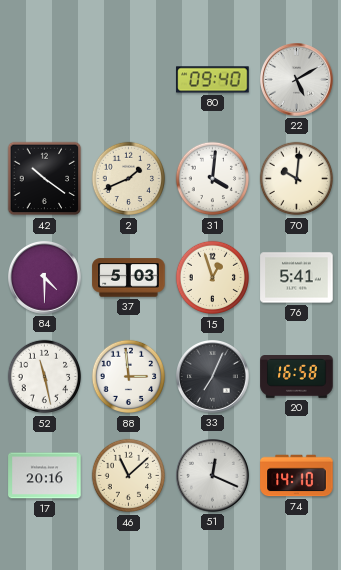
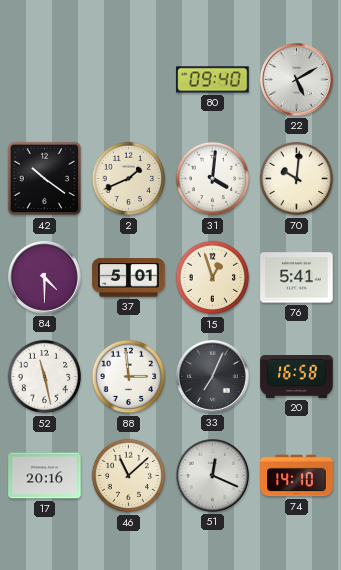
37: 5:03 -> 5:01 (129, 278)
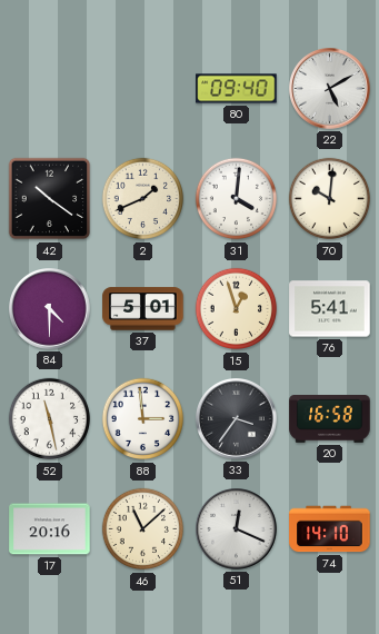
33: 7:04 -> 3:36 (237, 419)
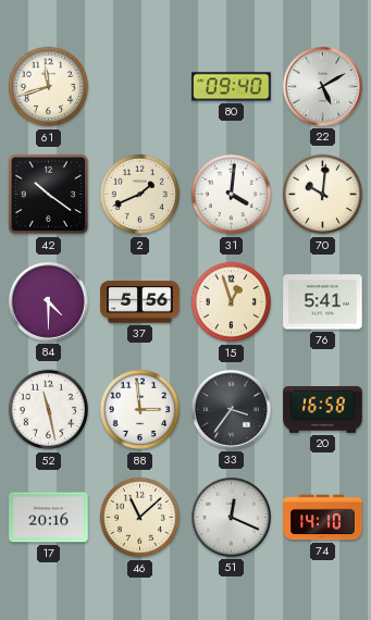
61: none -> 11:42 (49, 87)
37: 5:01 -> 5:56 (140, 302)
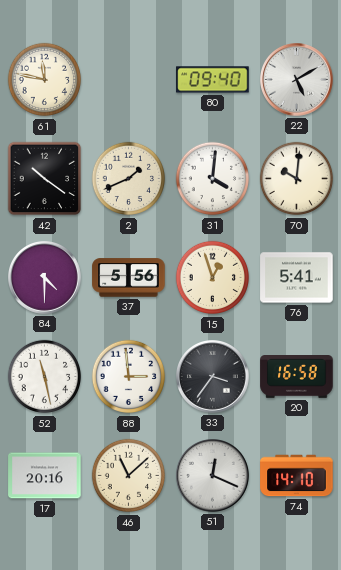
61: 11:42 -> 11:47 (45, 80)
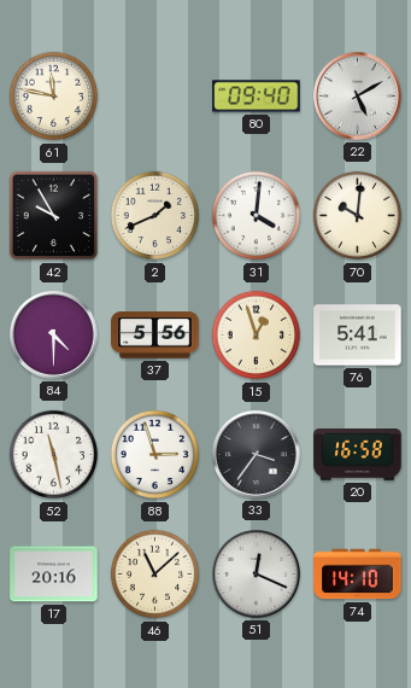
42: 10:21 -> 9:55 (54, 216)
88: 2:59 -> 2:57 (155, 455)
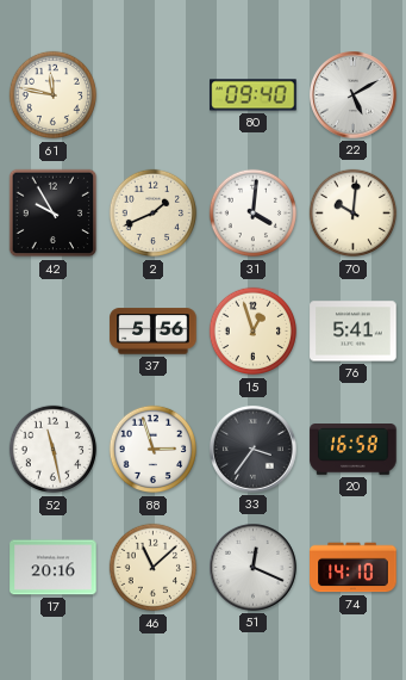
84: 4:30 -> none (54, 336)
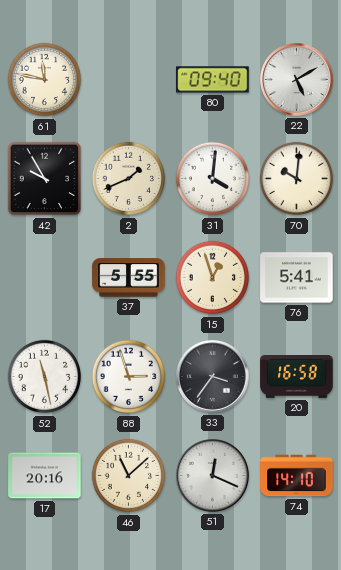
37: 5:56 -> 5:55 (129, 278)
